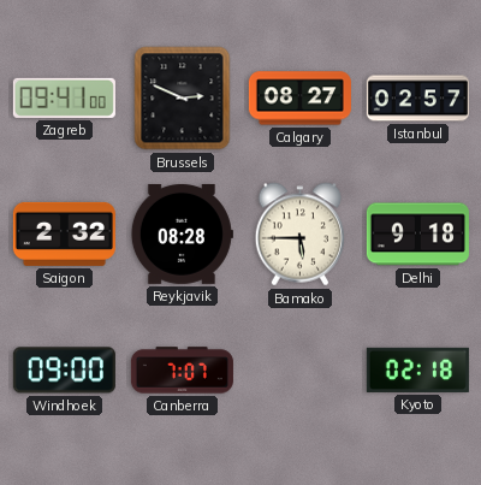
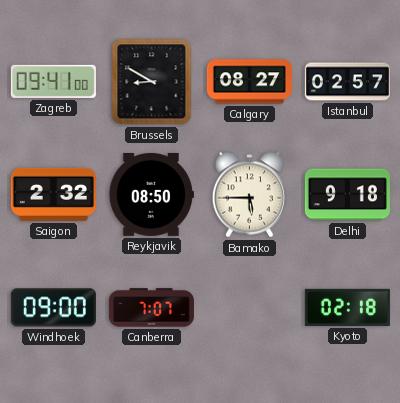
Brussels: 2:49 -> 8:50 (152, 82)
Reykjavik: 08:28 -> 08:50 (151, 194)
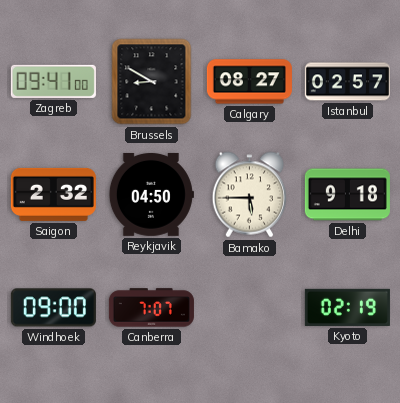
Reykjavik: 08:50 -> 04:50 (151, 194)
Kyoto: 02:18 -> 02:19 (347, 307)
